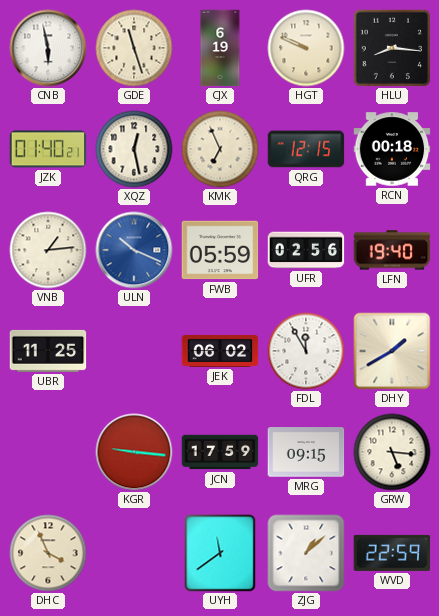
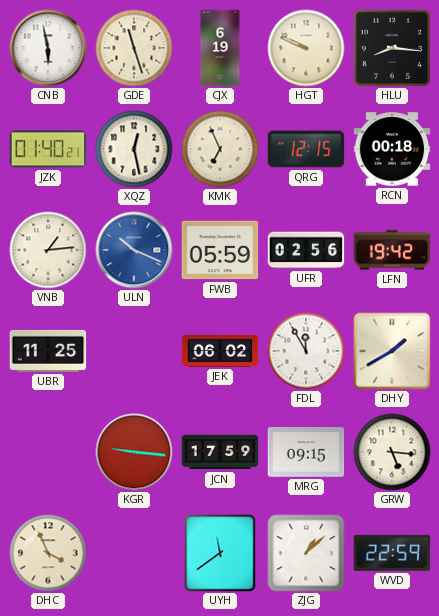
LFN: 19:40 -> 19:42 (392, 250)
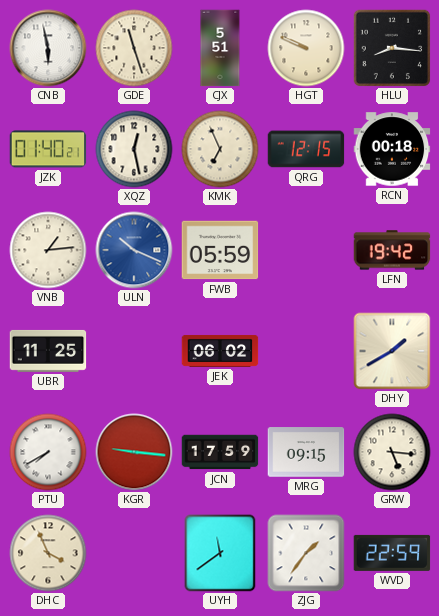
CJX: 6:19 -> 5:51 (220, 48)
UFR: 02:56 -> none (306, 250)
FDL: 11:55 -> none (306, 351)
PTU: none -> 7:40 (48, 452)
ZJG: 1:08 -> 1:36 (306, 553)
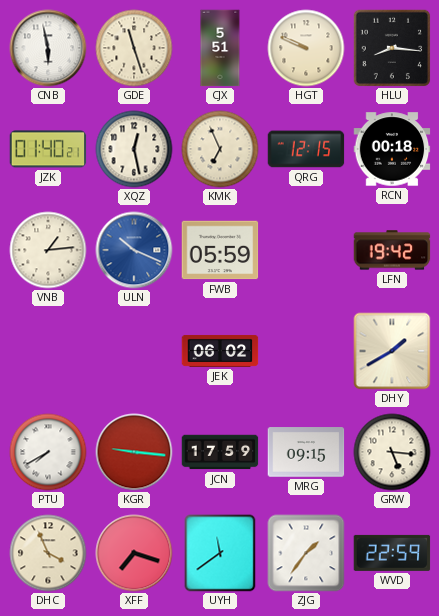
UBR: 11:25 -> none (48, 351)
XFF: none -> 7:18 (134, 553)
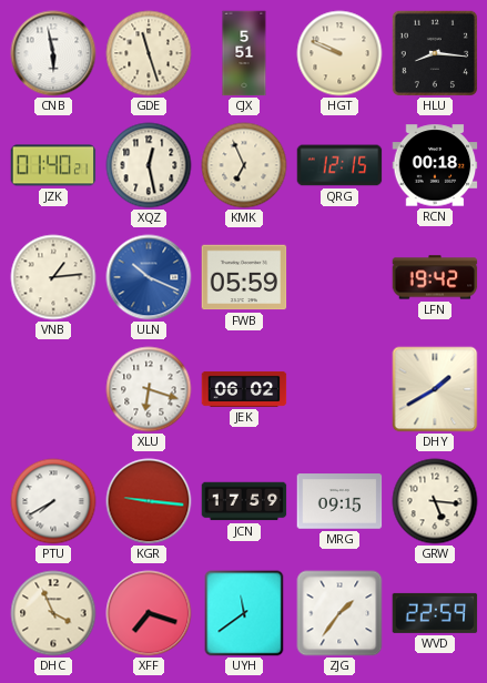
XLU: none -> 6:18 (149, 389)
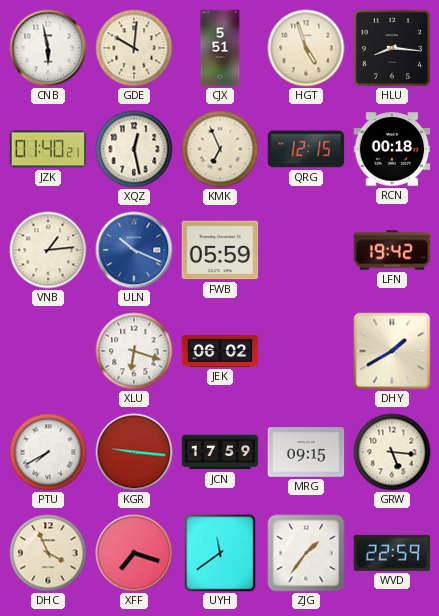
GDE: 11:27 -> 10:01 (134, 48)
HGT: 9:49 -> 4:57 (306, 48)
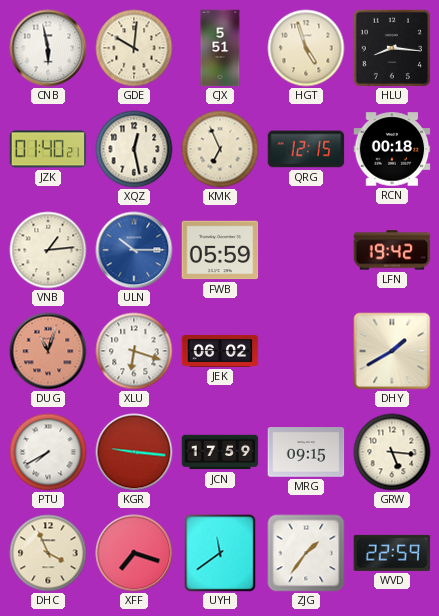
ULN: 10:19 -> 10:15 (134, 250)
DUG: none -> 11:03 (48, 351)
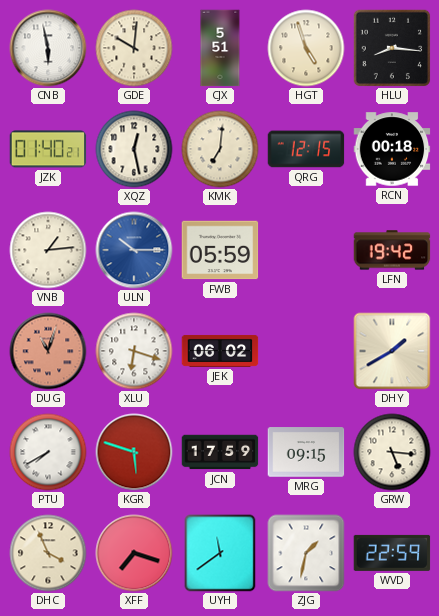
KMK: 6:56 -> 7:01 (220, 149)
KGR: 9:16 -> 5:48 (134, 452)
ZJG: 1:36 -> 1:32 (306, 553)
